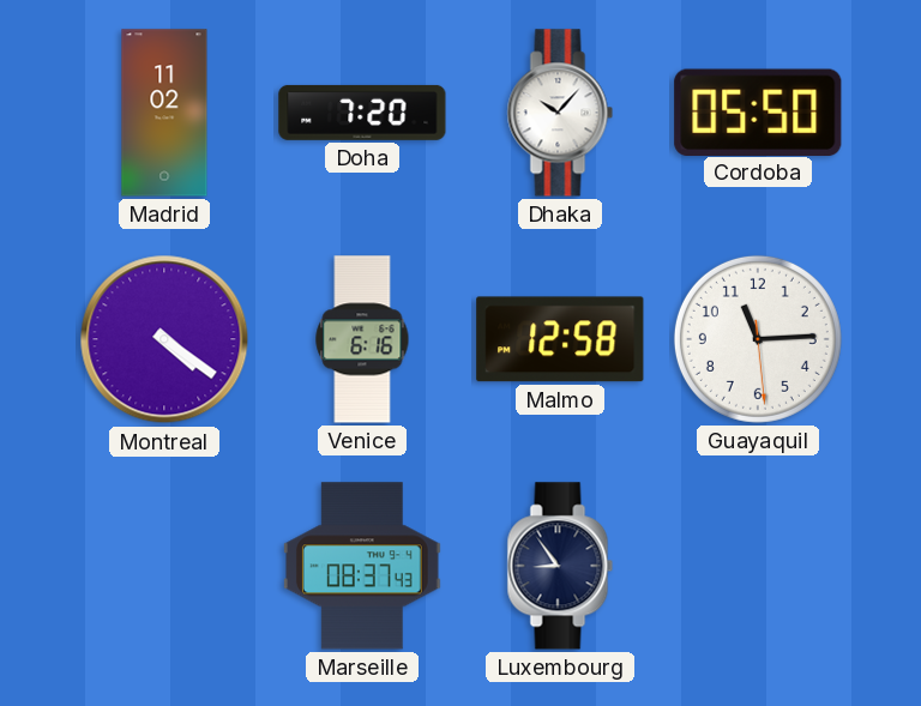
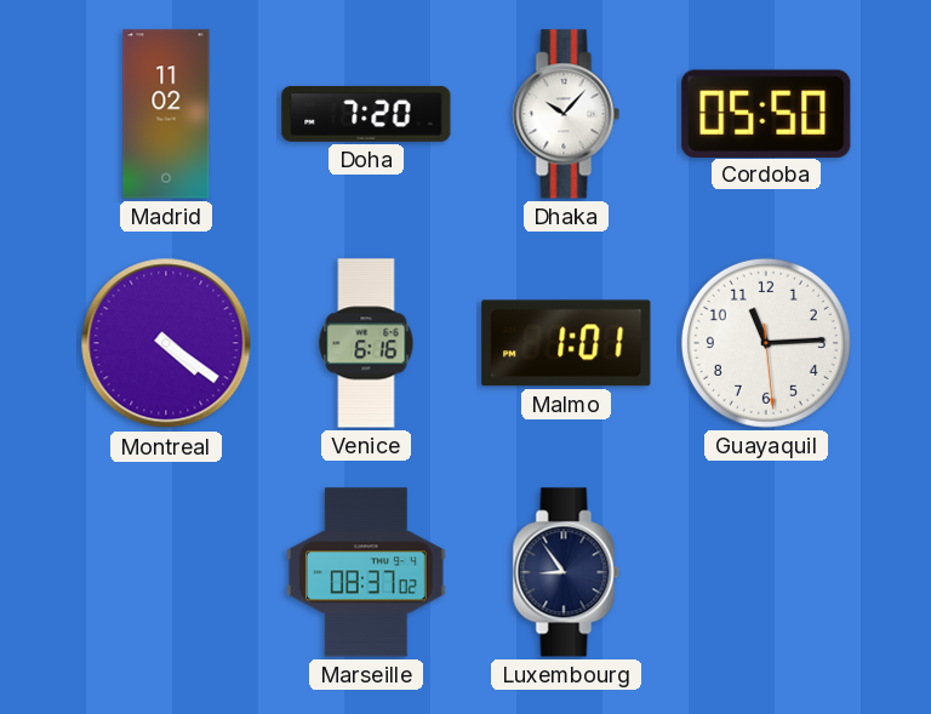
Malmo: 12:58 -> 1:01 (566, 343)
Marseille: 08:37:43 -> 08:37:02 (366, 572)
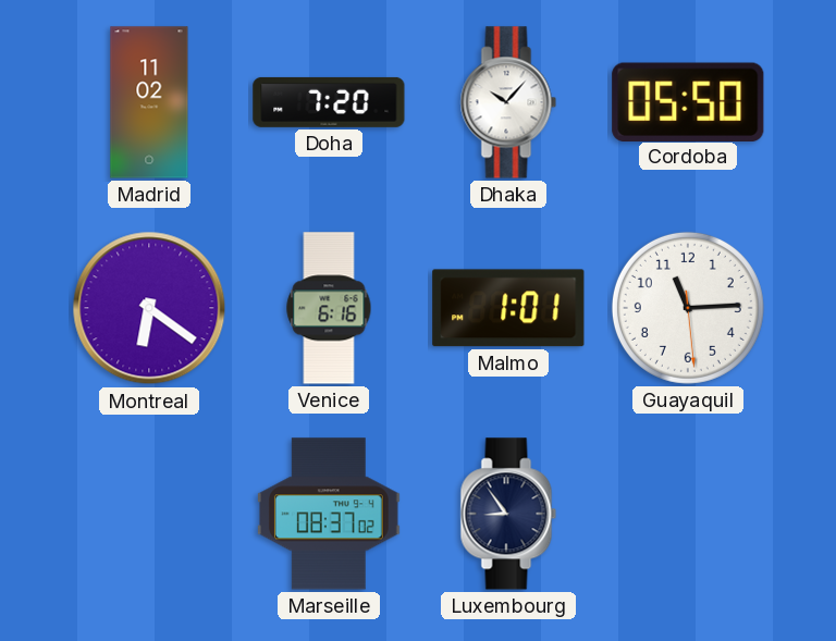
Montreal: 4:21 -> 6:21 (149, 308)
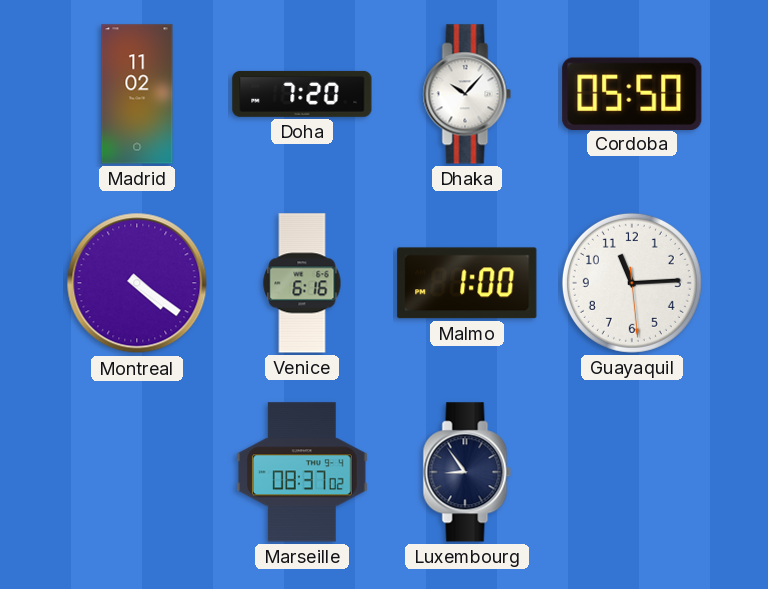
Montreal: 6:21 -> 4:21 (137, 283)
Malmo: 1:01 -> 1:00 (467, 283)
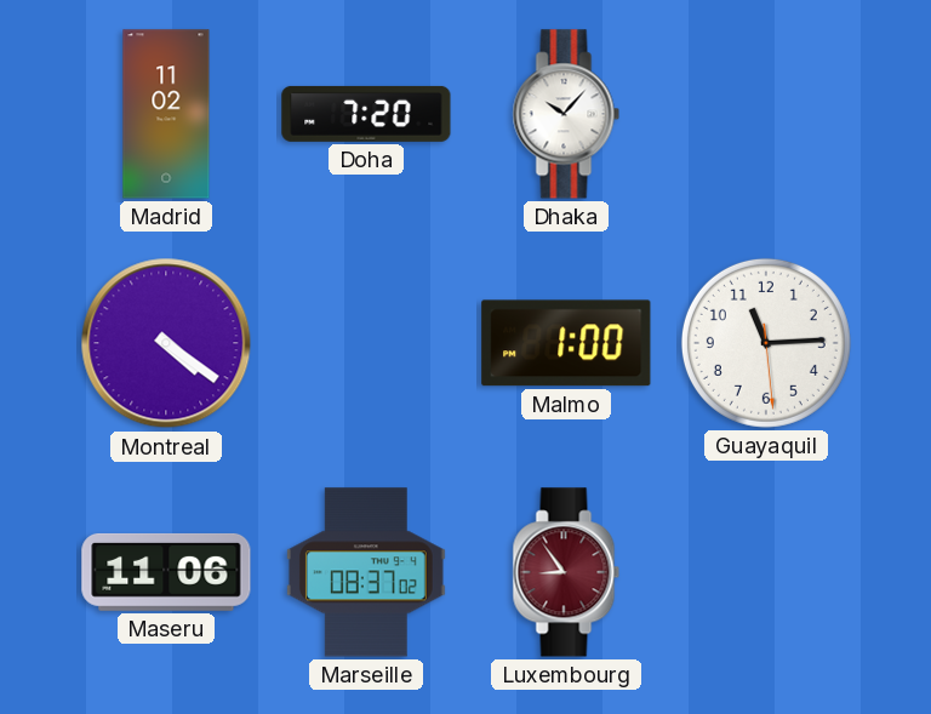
Cordoba: 05:50 -> none (632, 93)
Venice: 6:16 -> none (302, 283)
Maseru: none -> 11:06 (166, 572)
Luxembourg dial: navy -> burgundy (566, 572)
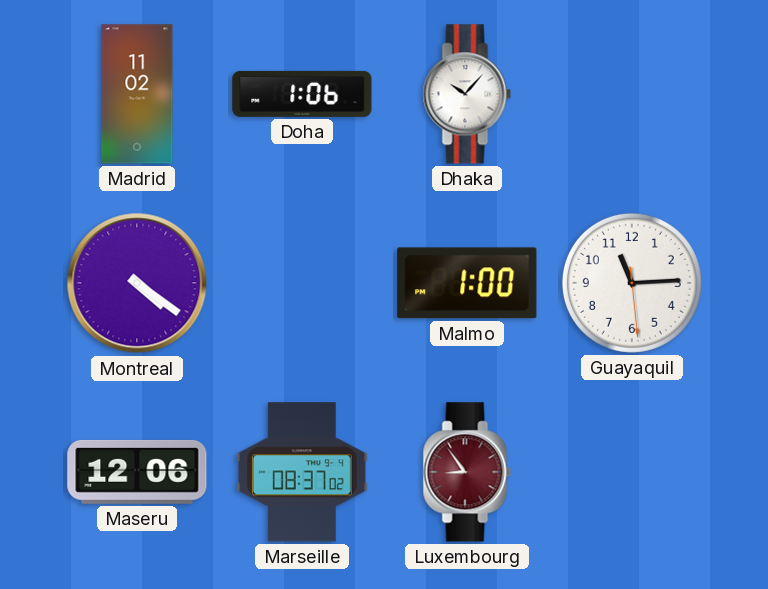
Doha: 7:20 -> 1:06 (302, 94)
Maseru: 11:06 -> 12:06 (137, 472)
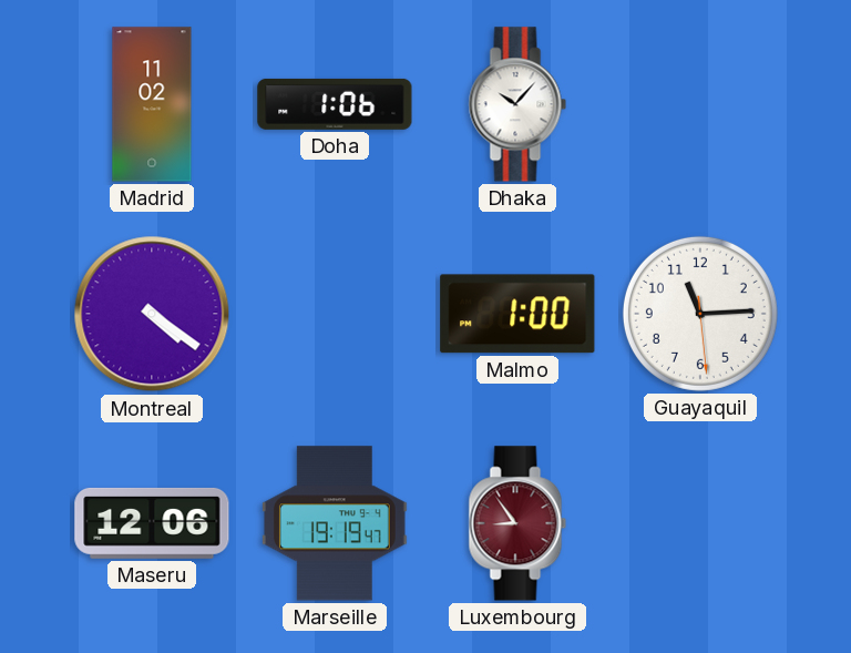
Marseille: 08:37 -> 19:19 (335, 523)
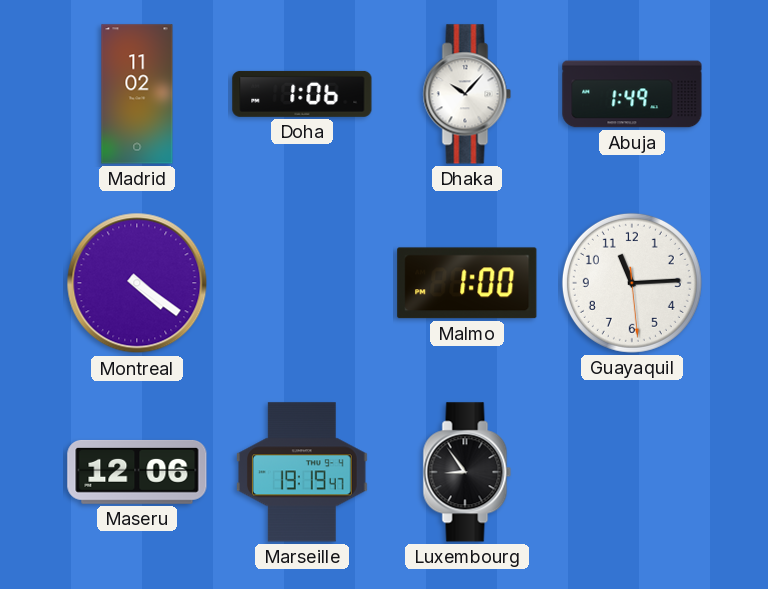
Abuja: none -> 1:49 (632, 94)
Luxembourg dial: burgundy -> black (467, 472)
